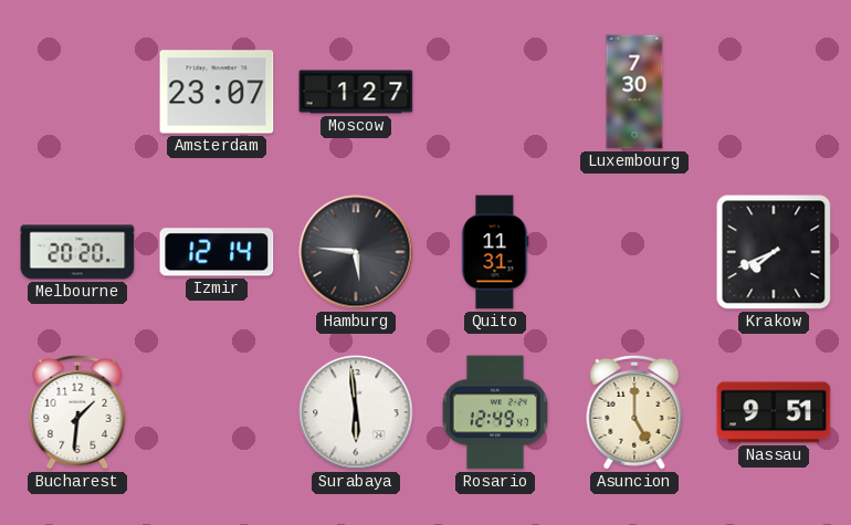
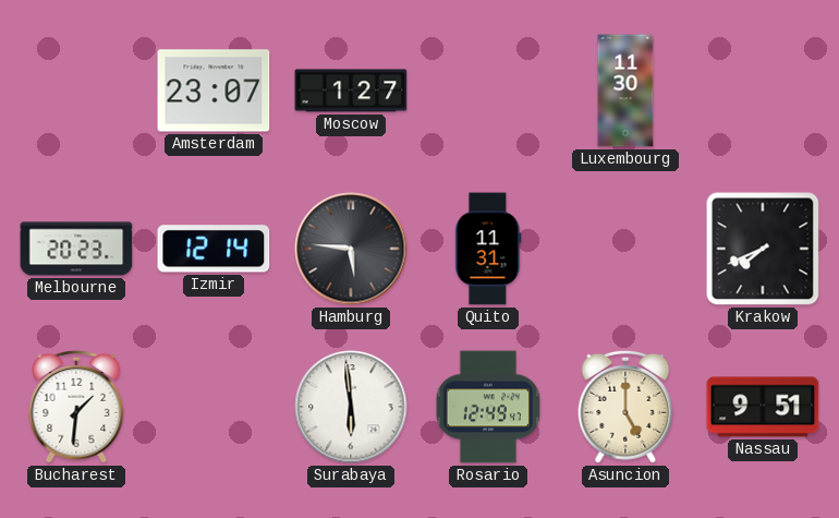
Luxembourg: 7:30 -> 11:30 (625, 91)
Melbourne: 20:20 -> 20:23 (76, 249)
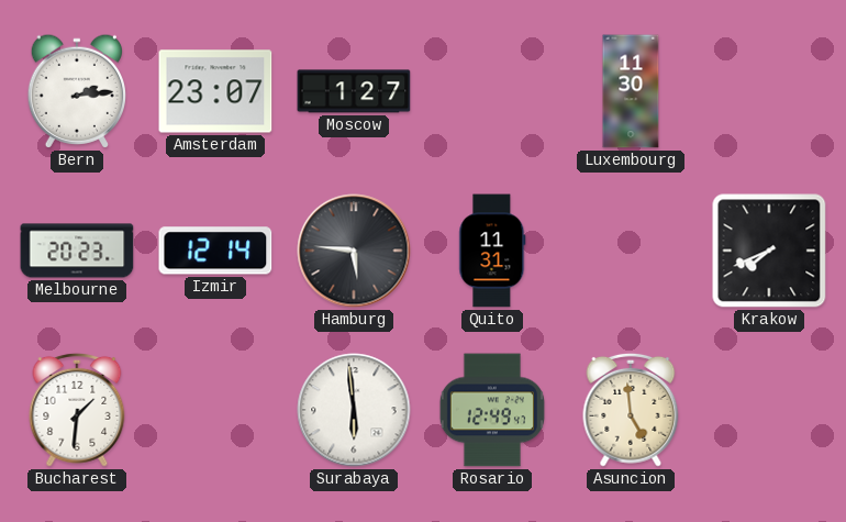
Bern: none -> 2:14 (76, 91)
Asuncion: 5:00 -> 4:59 (631, 410)
Nassau: 9:51 -> none (763, 407)
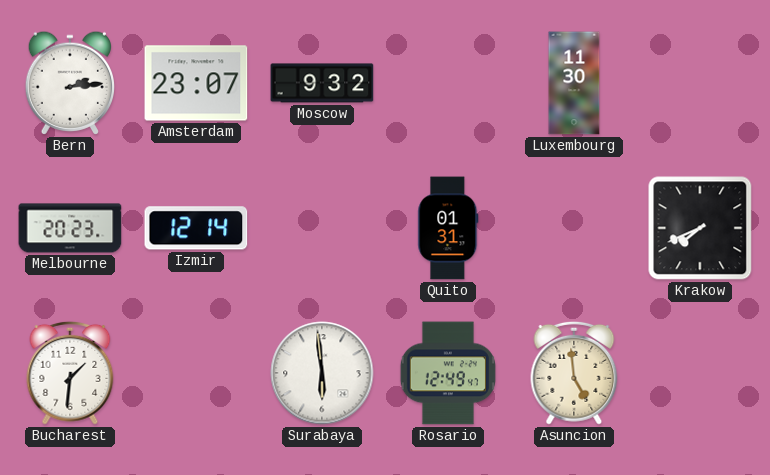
Moscow: 1:27 -> 9:32 (322, 83)
Hamburg: 5:46 -> none (354, 251)
Quito: 11:31 -> 01:31 (448, 228)
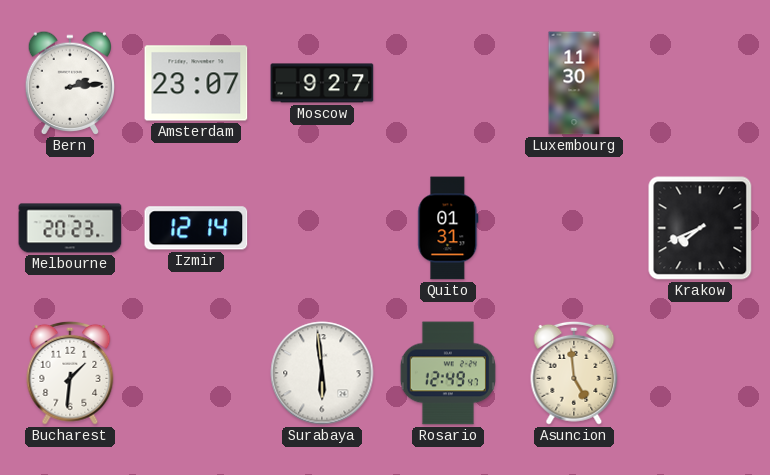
Moscow: 9:32 -> 9:27 (322, 83)
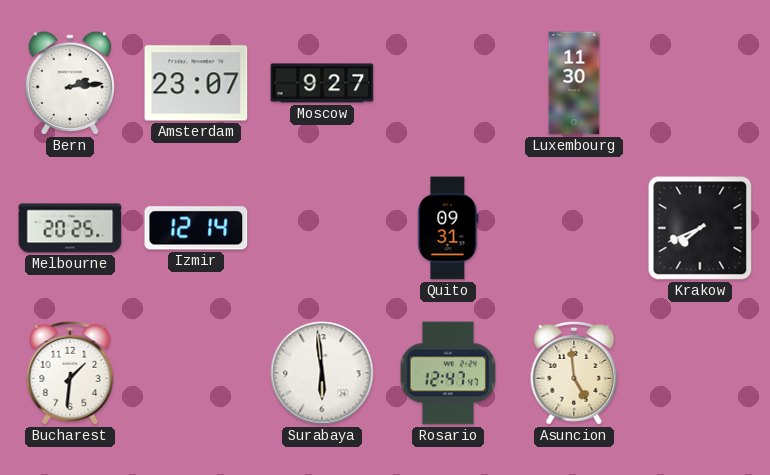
Melbourne: 20:23 -> 20:25 (70, 228)
Quito: 01:31 -> 09:31 (448, 228)
Rosario: 12:49 -> 12:47 (448, 373)
